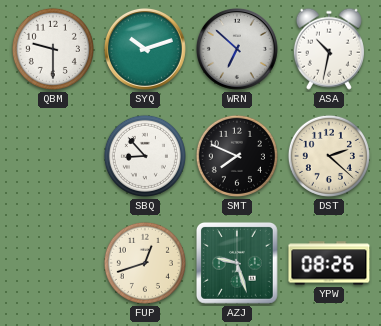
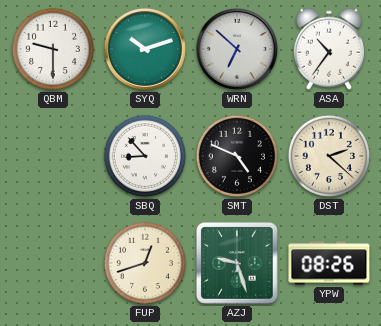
ASA: 10:32 -> 10:36 (329, 49)
SMT: 7:49 -> 4:49 (237, 156)
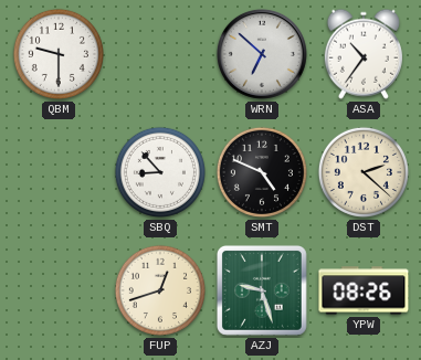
SYQ: 10:12 -> none (145, 49)
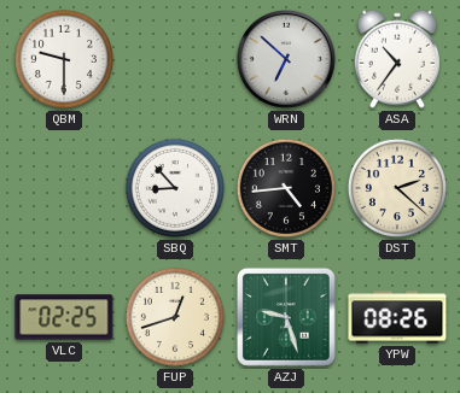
SMT: 4:49 -> 4:44 (286, 188)
VLC: none -> 02:25 (64, 317)
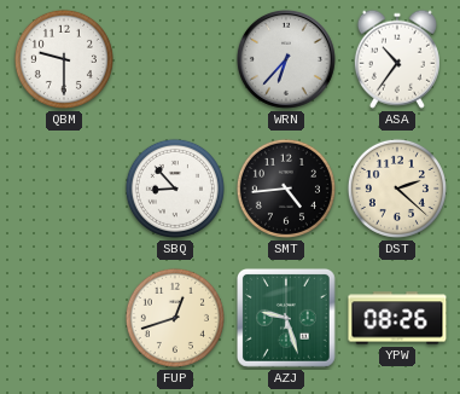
WRN: 6:52 -> 6:37 (286, 59)
VLC: 02:25 -> none (64, 317)
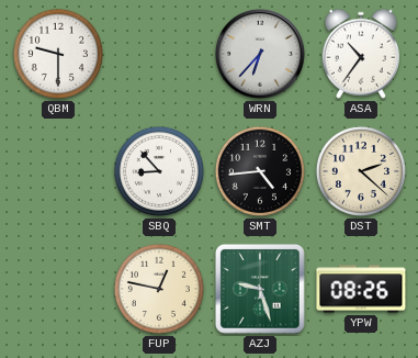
FUP: 12:42 -> 12:47 (159, 289)
